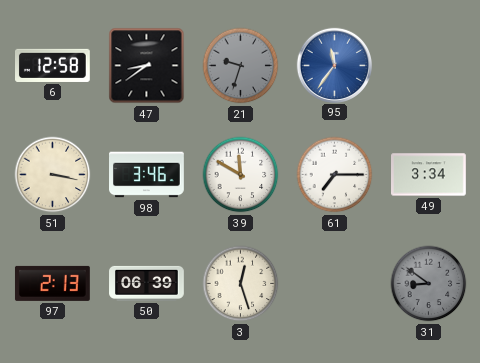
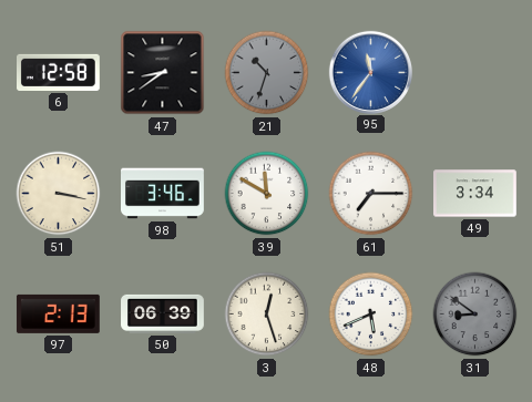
21: 9:33 -> 10:33 (267, 73)
48: none -> 5:41 (371, 315)
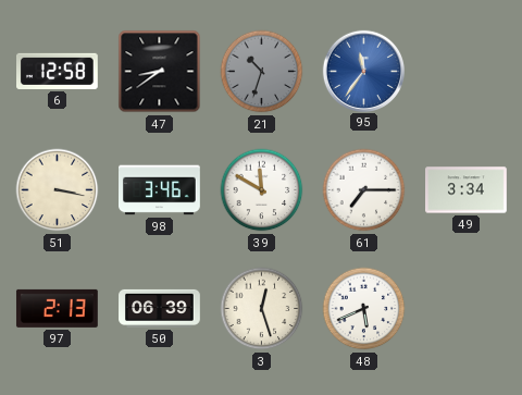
31: 8:51 -> none (475, 315)
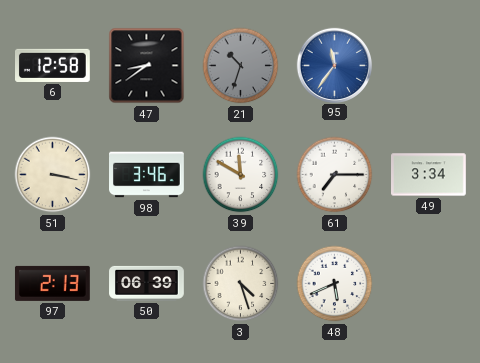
3: 12:27 -> 4:27 (241, 284)
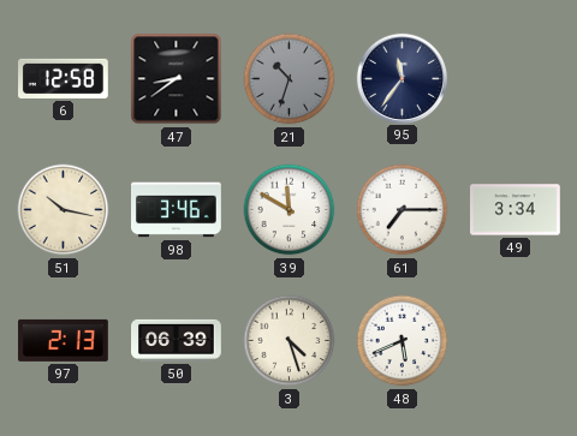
95 dial: blue -> navy (401, 78)
51: 3:17 -> 10:17 (64, 210)
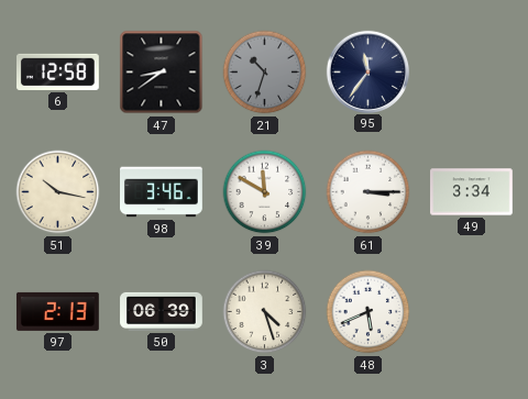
61: 7:15 -> 3:15 (369, 192)
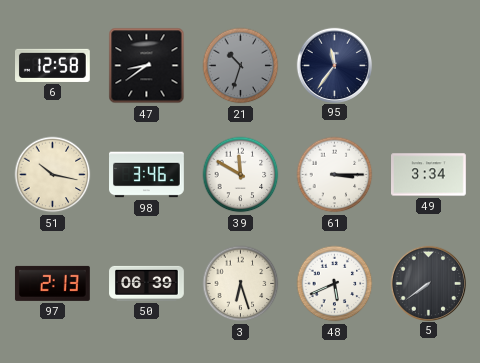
3: 4:27 -> 6:27 (241, 284)
5: none -> 7:39 (428, 283)
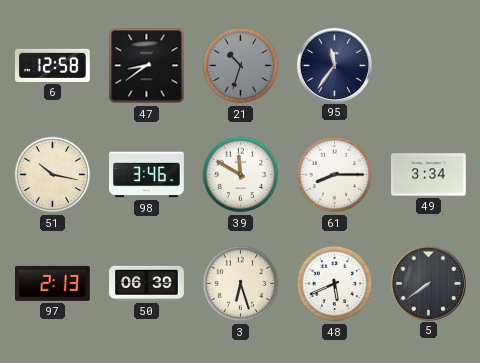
61: 3:15 -> 8:15 (335, 175)
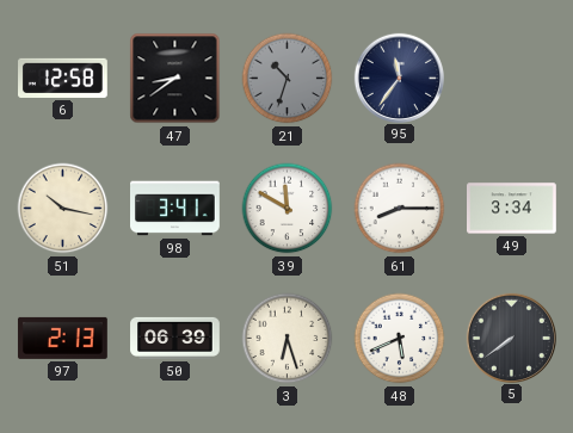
98: 3:46 -> 3:41 (175, 209)
